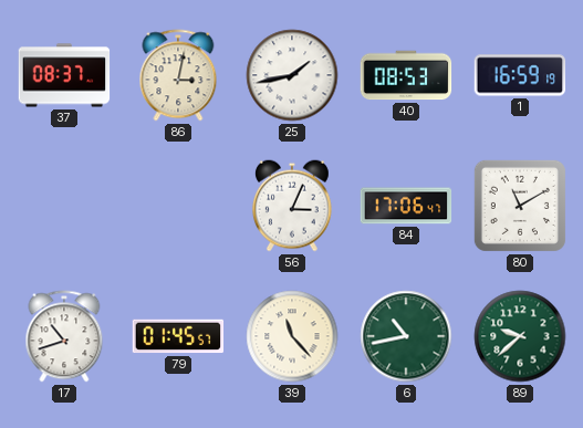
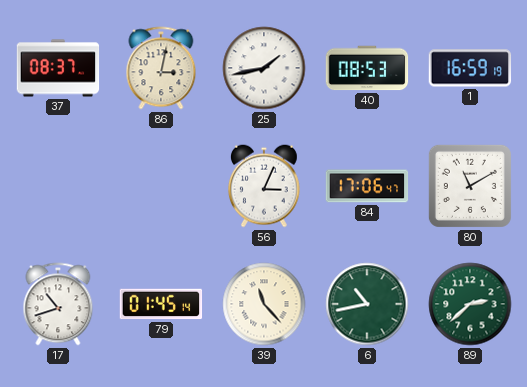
79: 01:45:57 -> 01:45:14 (161, 304)
89: 9:38 -> 2:38 (470, 304)
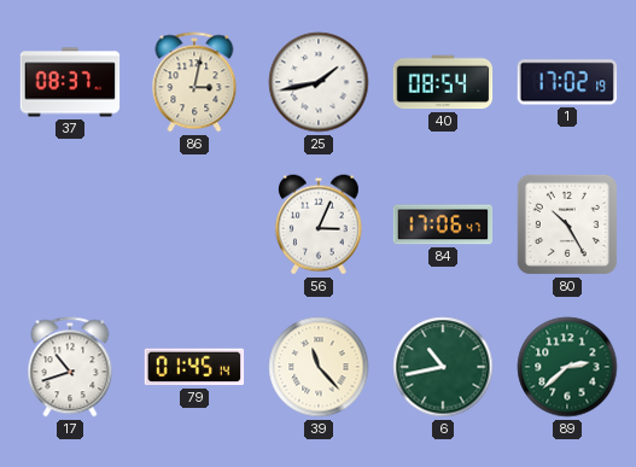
40: 08:53 -> 08:54 (443, 82)
1: 16:59 -> 17:02 (567, 82)
80: 11:10 -> 10:25 (567, 224)
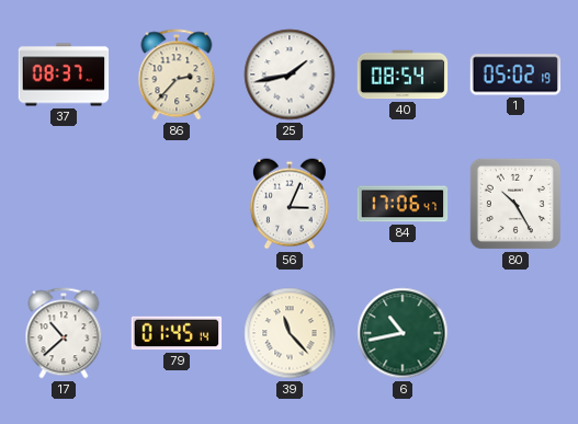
86: 3:02 -> 2:37 (177, 75)
1: 17:02 -> 05:02 (515, 75)
17: 10:42 -> 10:38 (64, 333)
89: 2:38 -> none (567, 367)
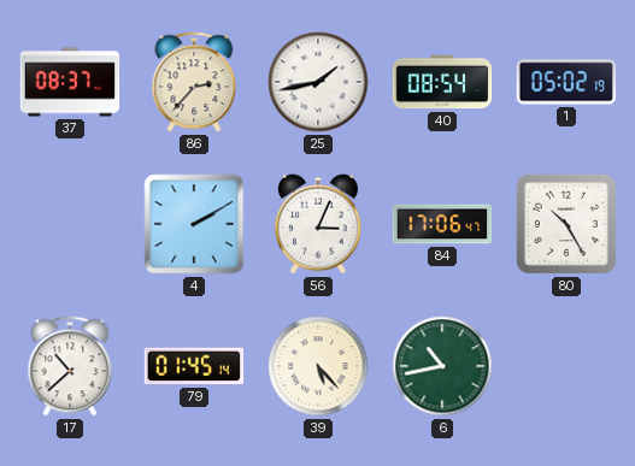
4: none -> 2:10 (194, 224)
39: 11:23 -> 5:23 (318, 366)
